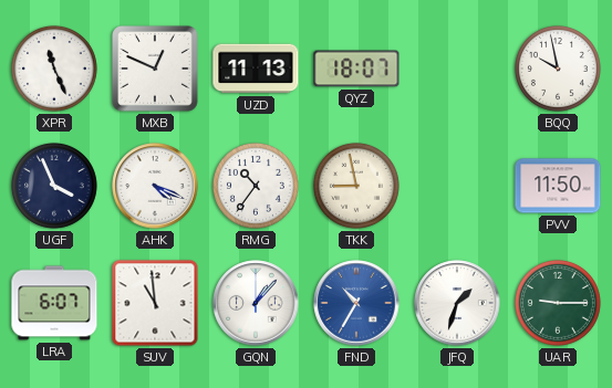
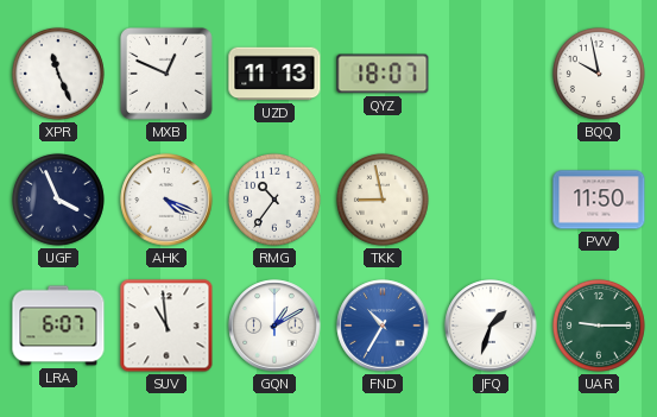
GQN: 1:07 -> 1:10 (274, 326)
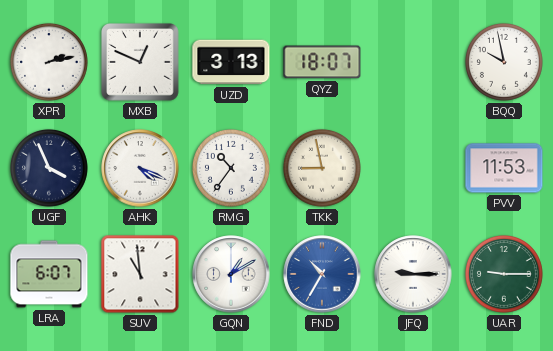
XPR: 11:26 -> 2:13 (49, 62)
UZD: 11:13 -> 3:13 (231, 62)
PVV: 11:50 -> 11:53 (504, 168)
JFQ: 1:33 -> 9:15 (413, 274)
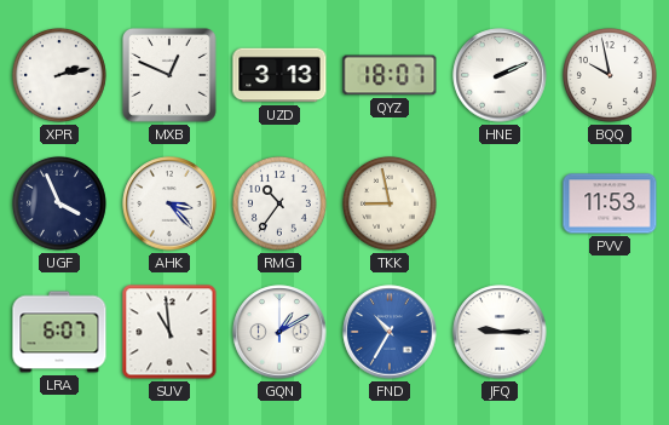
HNE: none -> 2:11 (500, 75)
AHK: 4:19 -> 3:23 (169, 203)
UAR: 9:15 -> none (504, 274)
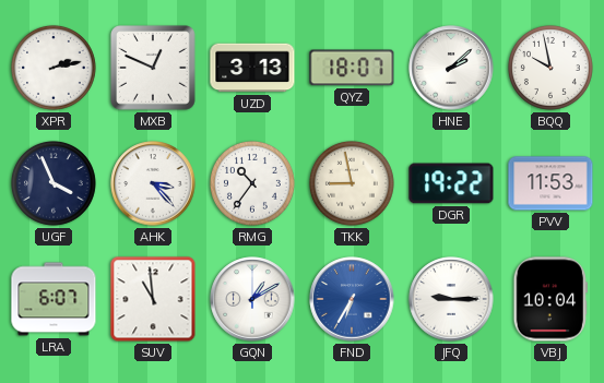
HNE: 2:11 -> 2:08 (451, 68)
DGR: none -> 19:22 (451, 183)
FND: 10:35 -> 6:35 (352, 299)
VBJ: none -> 10:04 (550, 299)
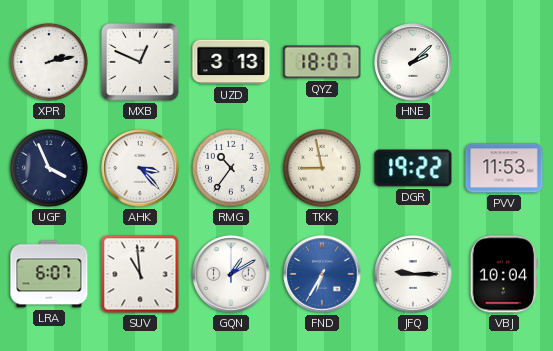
BQQ: 9:58 -> none (550, 68)
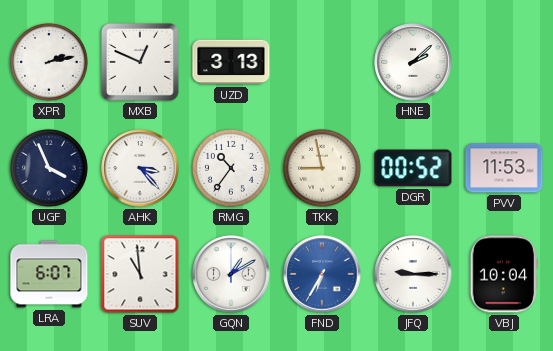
QYZ: 18:07 -> none (322, 62)
DGR: 19:22 -> 00:52 (413, 168)
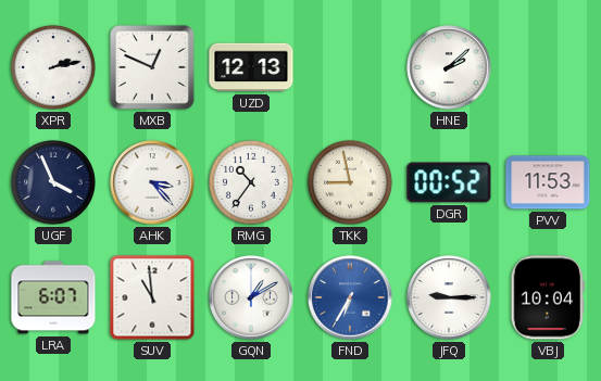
UZD: 3:13 -> 12:13 (251, 67)
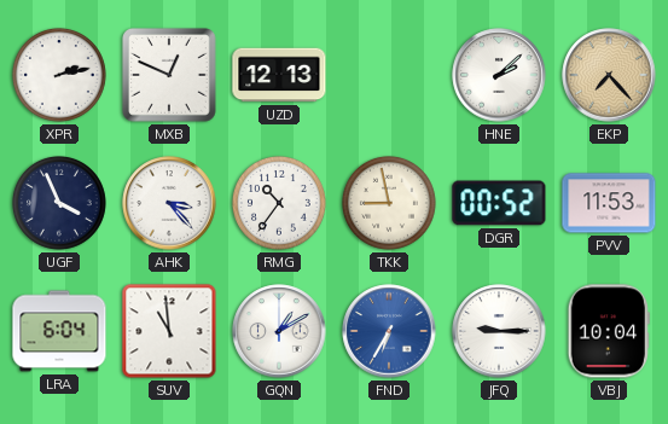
EKP: none -> 7:23 (609, 75)
LRA: 6:07 -> 6:04 (59, 331)
